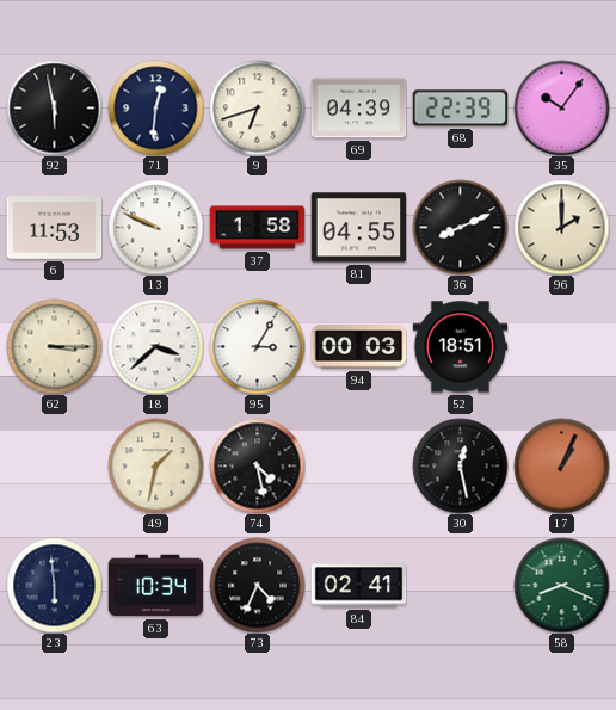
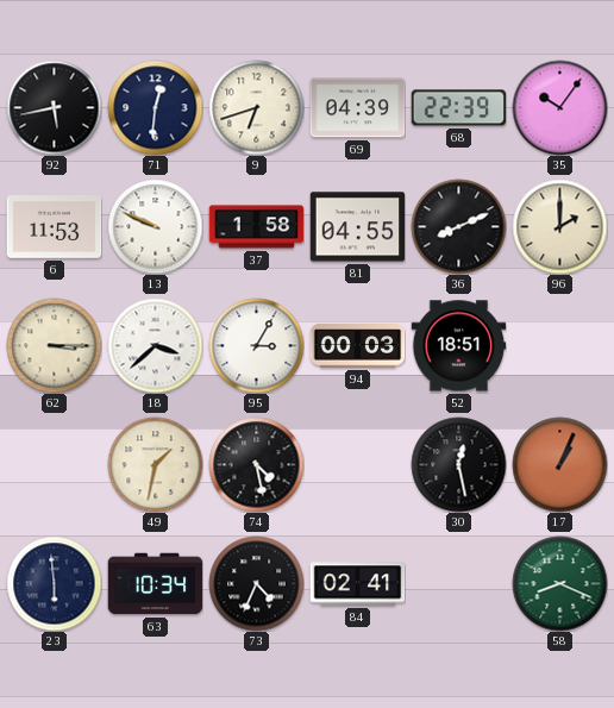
92: 5:58 -> 5:43 (54, 107)
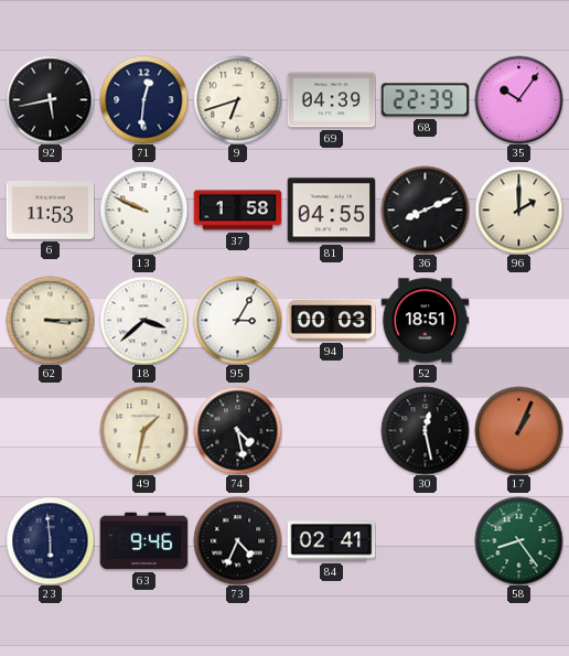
63: 10:34 -> 9:46 (143, 541)
58: 8:19 -> 8:24 (518, 540)
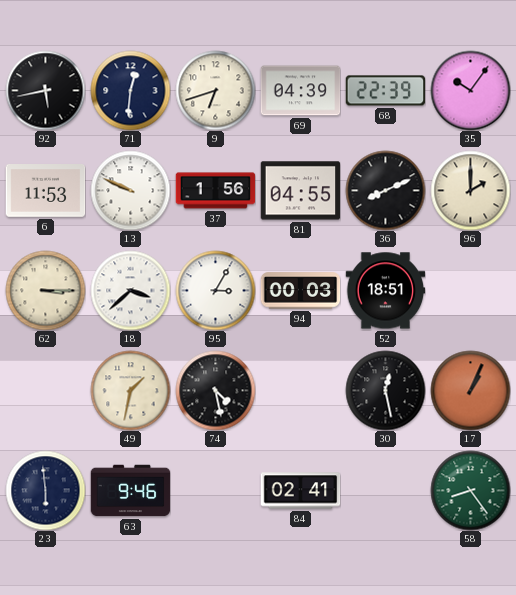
37: 1:58 -> 1:56 (215, 191)
73: 4:34 -> none (237, 540)
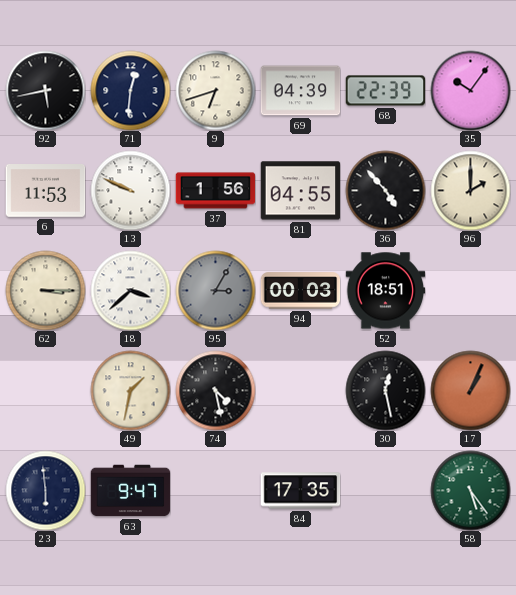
36: 8:11 -> 4:53 (385, 190)
95 dial: white -> grey (215, 290)
63: 9:46 -> 9:47 (130, 491)
84: 02:41 -> 17:35 (300, 491)
58: 8:24 -> 5:24 (470, 490)
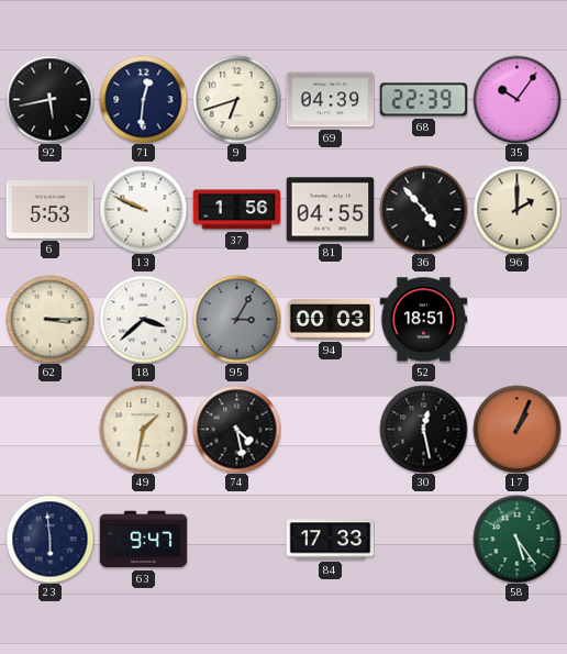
6: 11:53 -> 5:53 (49, 210)
84: 17:35 -> 17:33 (330, 540)
